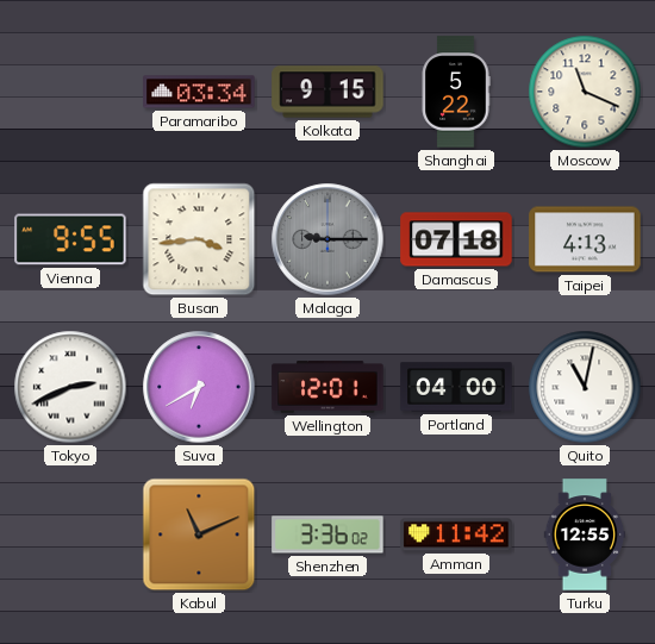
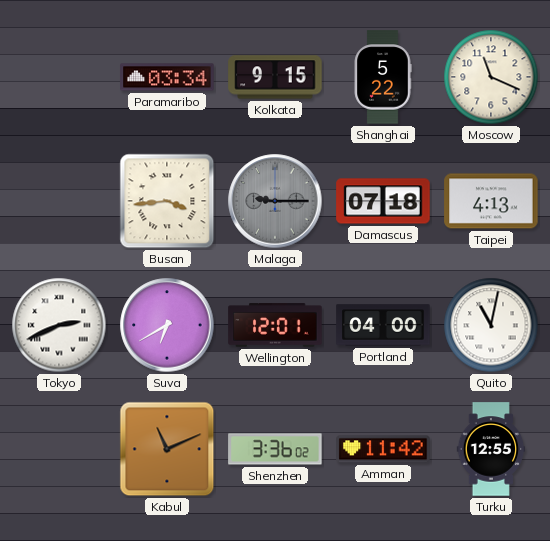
Vienna: 9:55 -> none (70, 239)
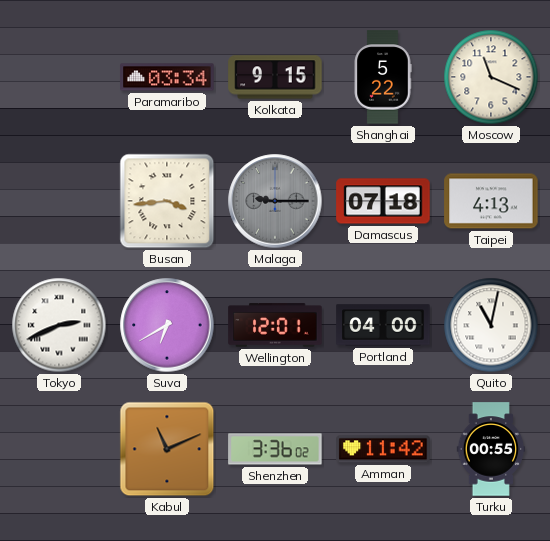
Turku: 12:55 -> 00:55 (491, 449)
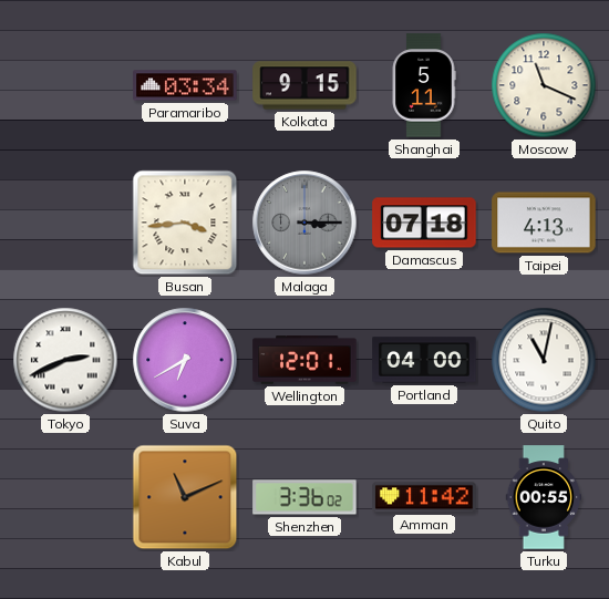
Shanghai: 5:22 -> 5:11 (424, 85)
Malaga: 9:15 -> 3:15 (304, 223)
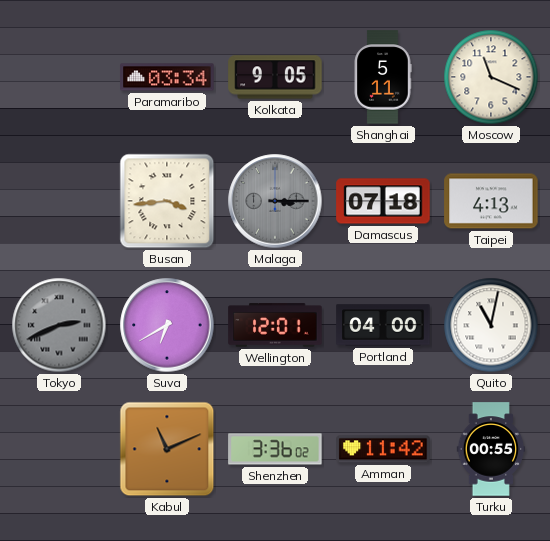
Kolkata: 9:15 -> 9:05 (275, 77)
Tokyo dial: white -> grey (59, 325)
